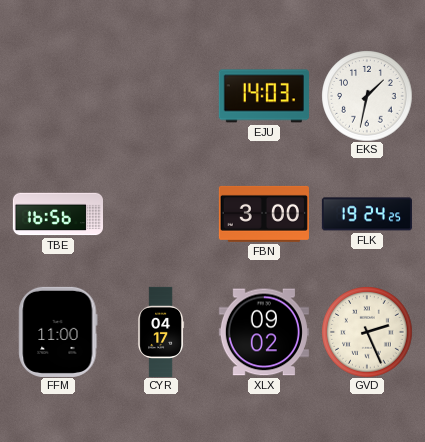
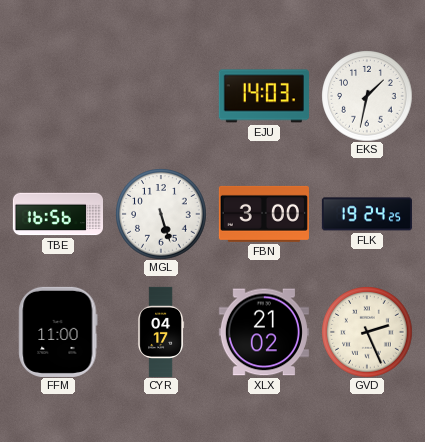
MGL: none -> 5:27 (161, 214)
XLX: 09:02 -> 21:02 (264, 332)
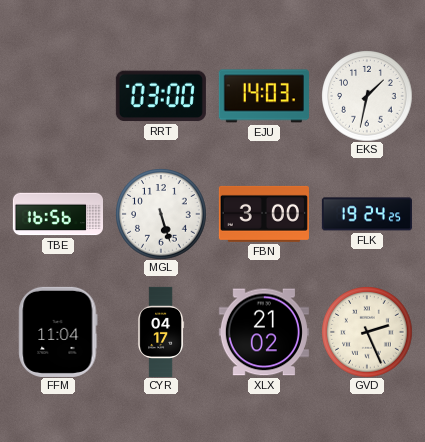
RRT: none -> 03:00 (161, 96)
FFM: 11:00 -> 11:04 (58, 332)
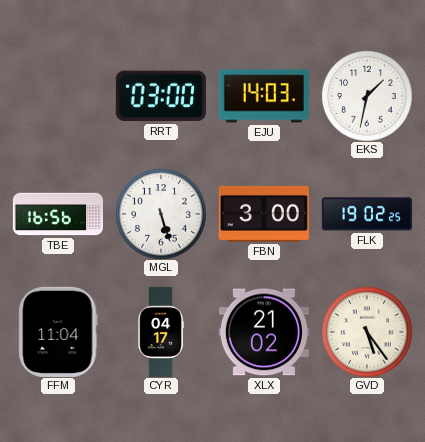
FLK: 19:24 -> 19:02 (367, 214)
GVD: 2:26 -> 5:24 (367, 332)
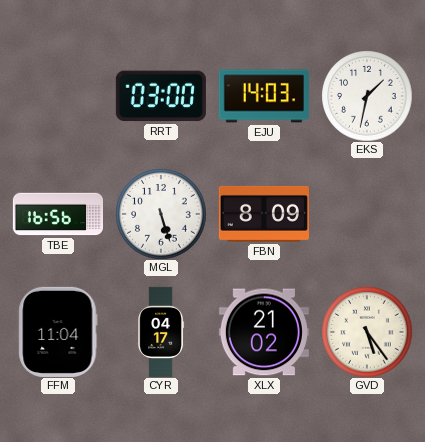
FBN: 3:00 -> 8:09 (264, 214)
FLK: 19:02 -> none (367, 214)
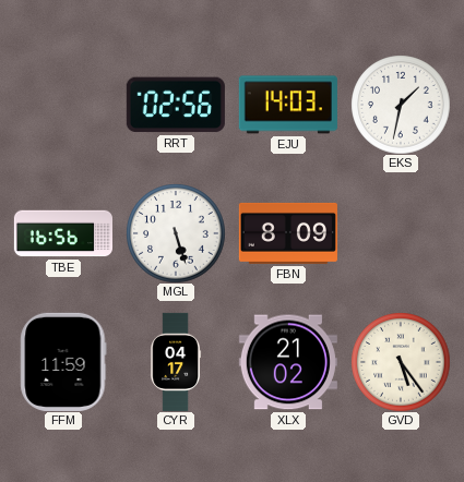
RRT: 03:00 -> 02:56 (176, 105)
FFM: 11:04 -> 11:59 (63, 362)
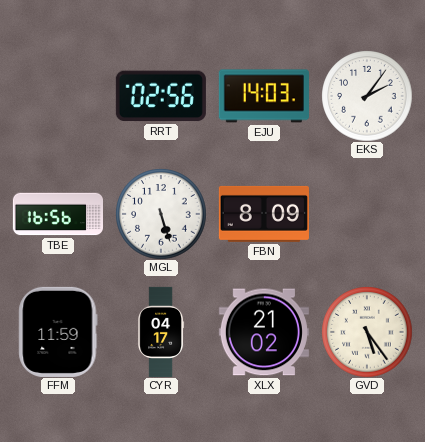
EKS: 1:32 -> 2:06 (367, 96)
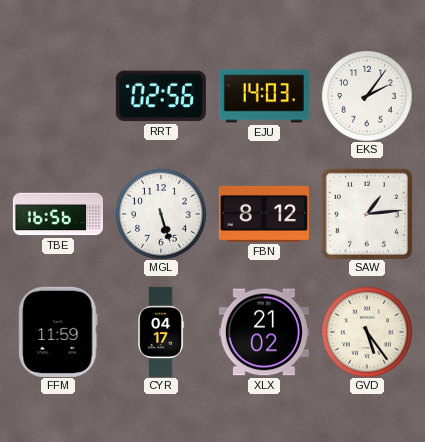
FBN: 8:09 -> 8:12 (264, 214)
SAW: none -> 1:14 (367, 214)
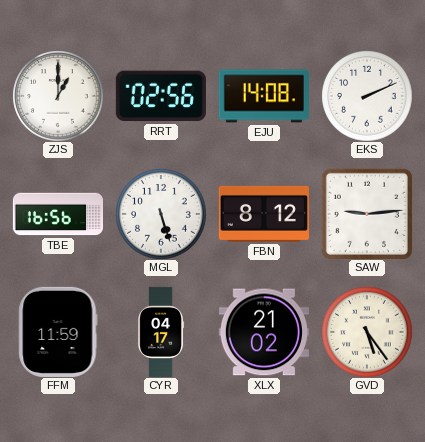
ZJS: none -> 1:00 (58, 96)
EJU: 14:03 -> 14:08 (264, 96)
EKS: 2:06 -> 2:11 (367, 96)
SAW: 1:14 -> 9:14 (367, 214)
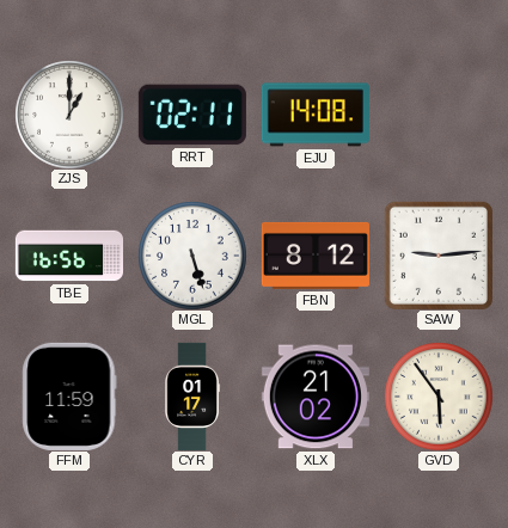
RRT: 02:56 -> 02:11 (192, 115)
EKS: 2:11 -> none (367, 96)
CYR: 04:17 -> 01:17 (192, 395)
GVD: 5:24 -> 5:54 (439, 397)
